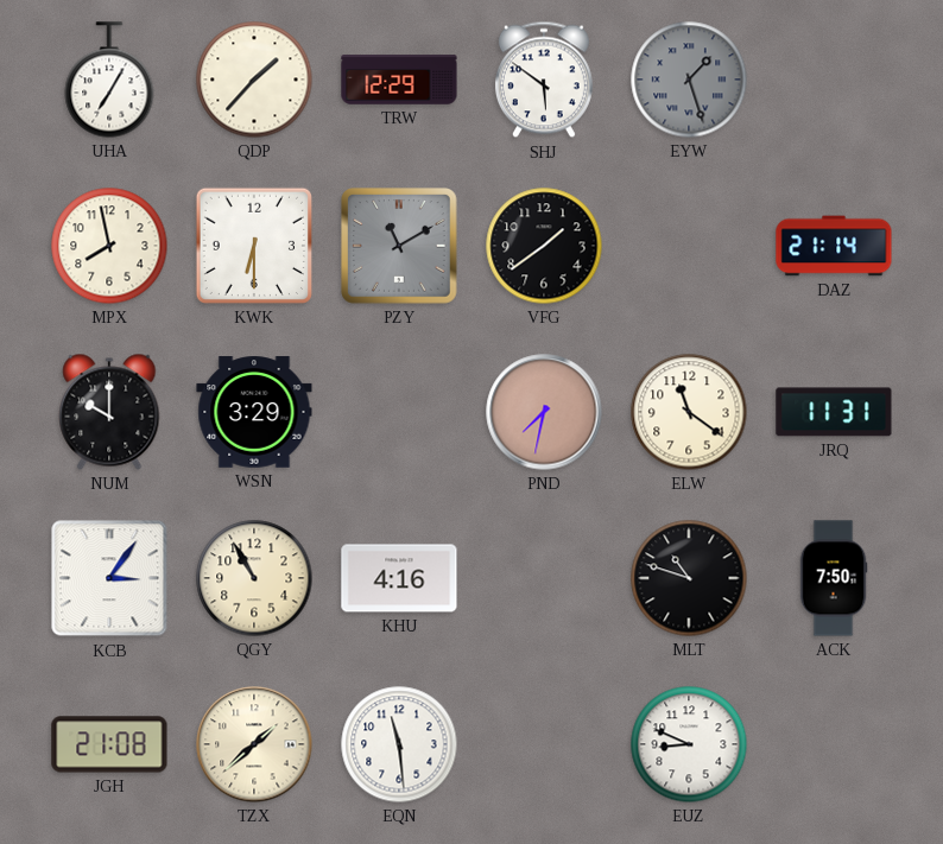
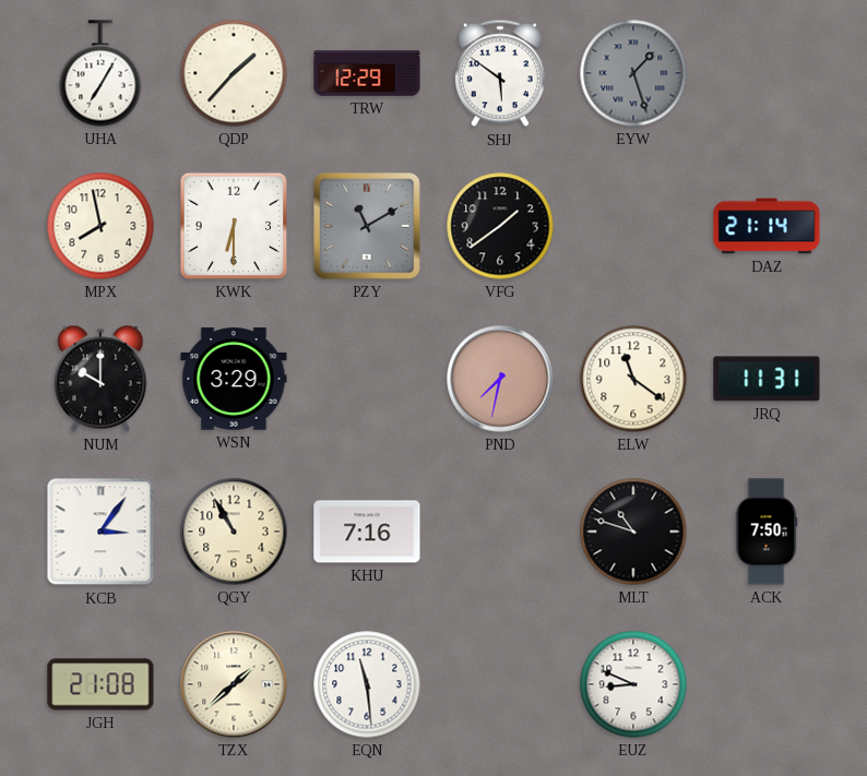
KHU: 4:16 -> 7:16 (367, 532)
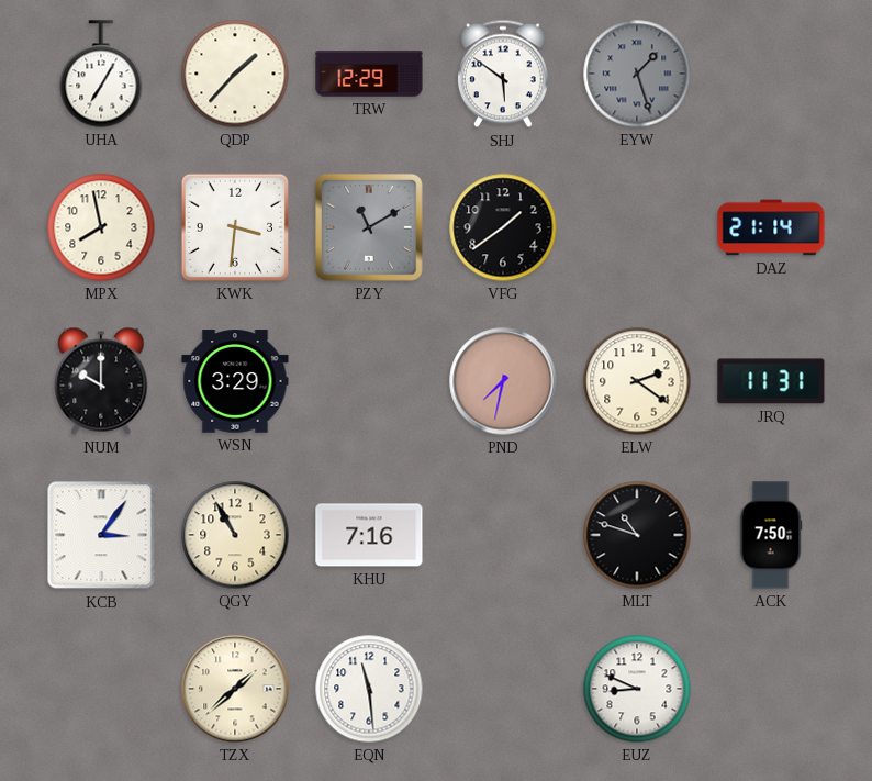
KWK: 6:30 -> 3:31 (235, 227)
ELW: 11:21 -> 2:21 (637, 381)
JGH: 21:08 -> none (100, 684)
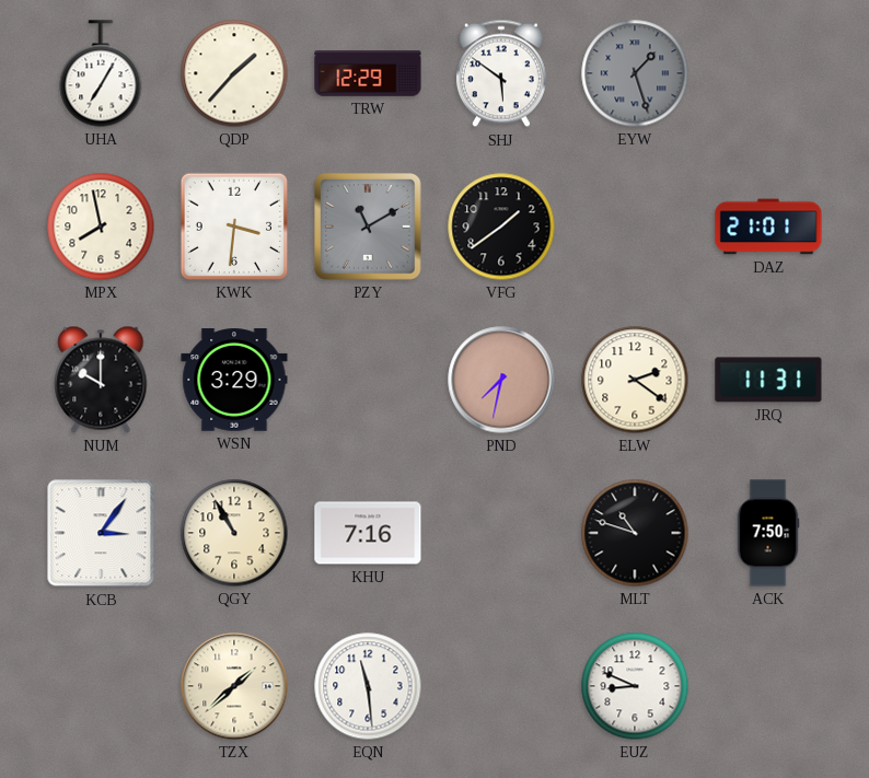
DAZ: 21:14 -> 21:01 (768, 227)
